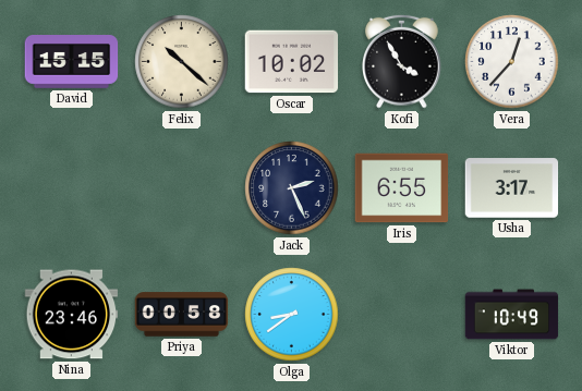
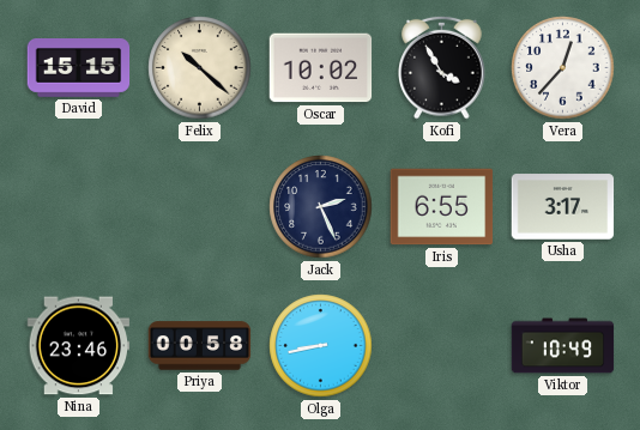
Olga: 8:39 -> 8:43 (321, 346)
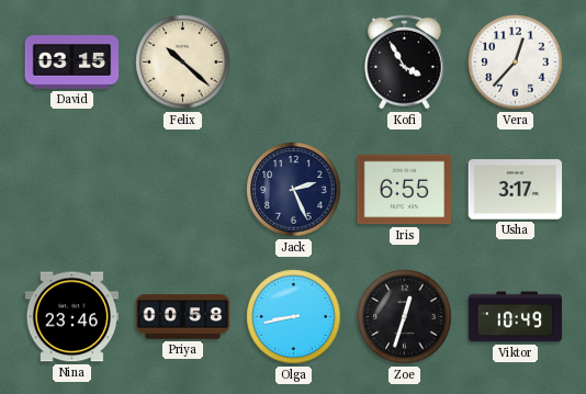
David: 15:15 -> 03:15 (72, 63)
Oscar: 10:02 -> none (321, 68)
Zoe: none -> 12:33 (405, 317)
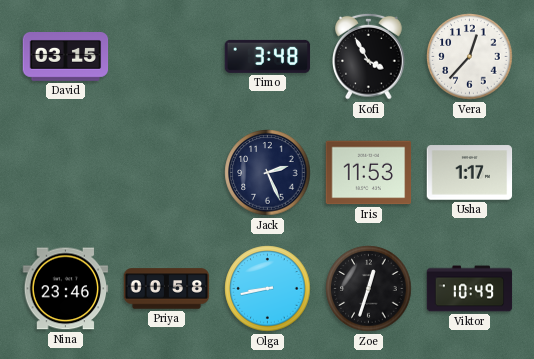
Felix: 10:22 -> none (183, 63)
Timo: none -> 3:48 (268, 56)
Iris: 6:55 -> 11:53 (369, 173)
Usha: 3:17 -> 1:17 (470, 173)
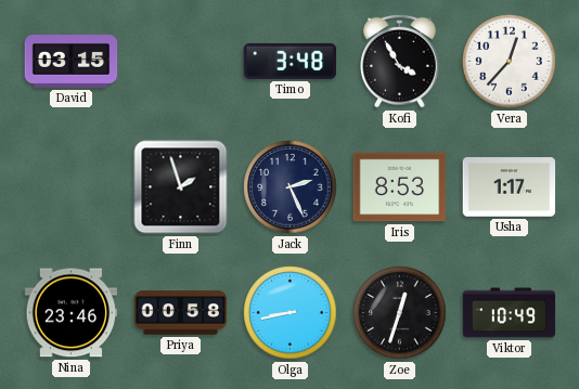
Finn: none -> 1:57 (181, 187)
Iris: 11:53 -> 8:53 (400, 187)
